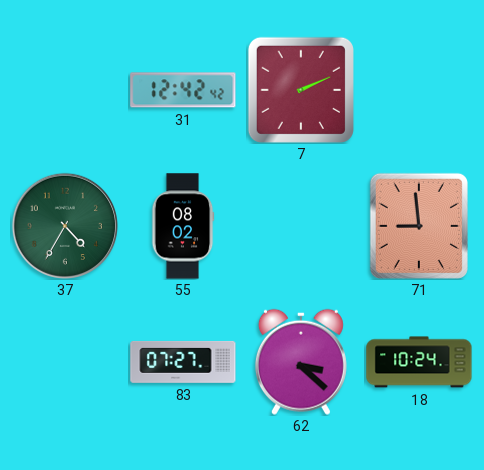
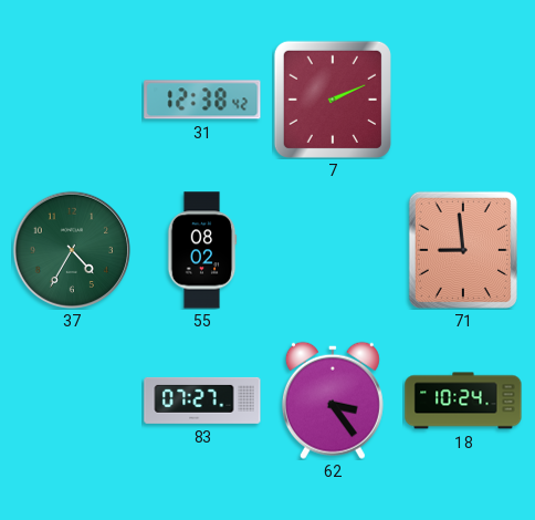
31: 12:42 -> 12:38 (202, 100)
62: 3:22 -> 3:24 (333, 401)
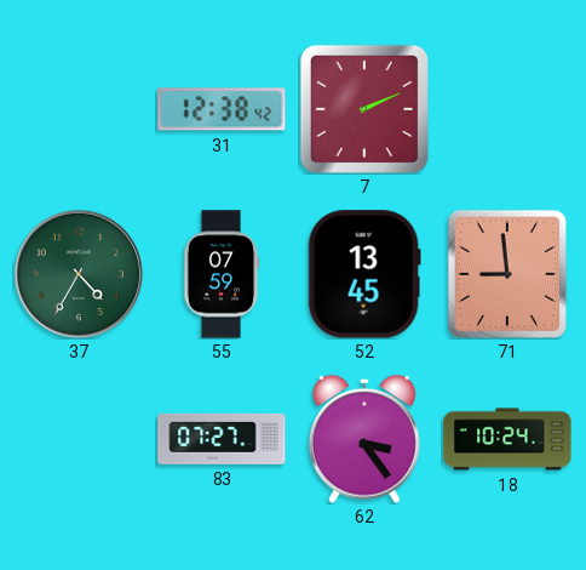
55: 08:02 -> 07:59 (222, 274)
52: none -> 13:45 (364, 274)
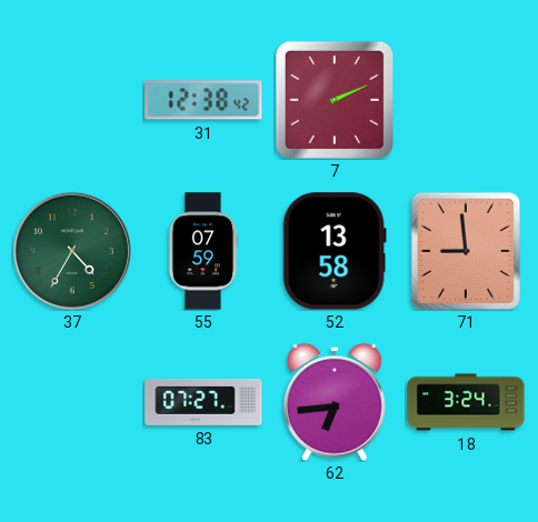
52: 13:45 -> 13:58 (335, 251)
62: 3:24 -> 6:44 (335, 402)
18: 10:24 -> 3:24 (466, 402)
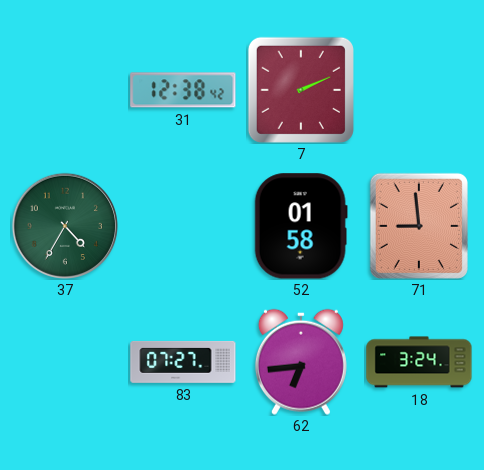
55: 07:59 -> none (203, 251)
52: 13:58 -> 01:58 (301, 226)
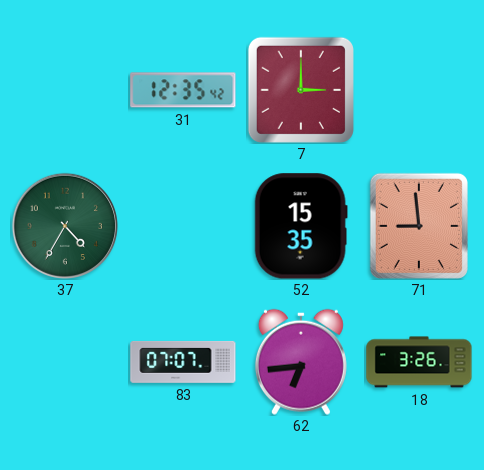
31: 12:38 -> 12:35 (183, 90)
7: 2:11 -> 3:00 (301, 90)
52: 01:58 -> 15:35 (301, 226)
83: 07:27 -> 07:07 (183, 362)
18: 3:24 -> 3:26 (419, 362)
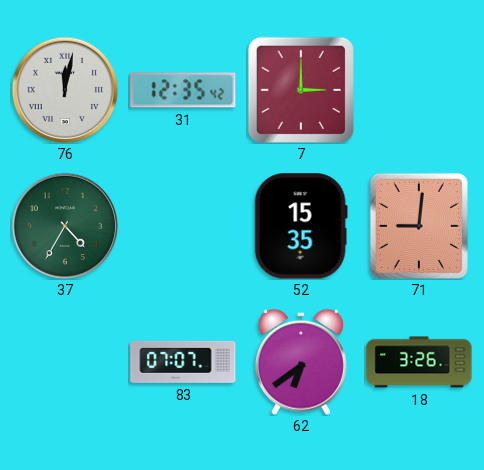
76: none -> 12:02 (64, 89)
71: 8:59 -> 9:01 (419, 226)
62: 6:44 -> 6:39 (301, 362)
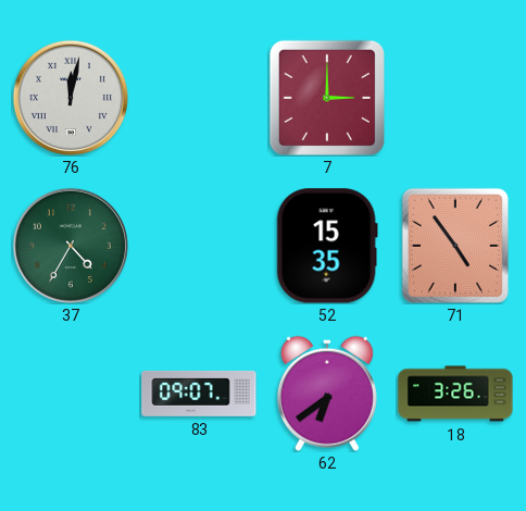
31: 12:35 -> none (183, 90)
71: 9:01 -> 4:54 (455, 246)
83: 07:07 -> 09:07 (199, 394)
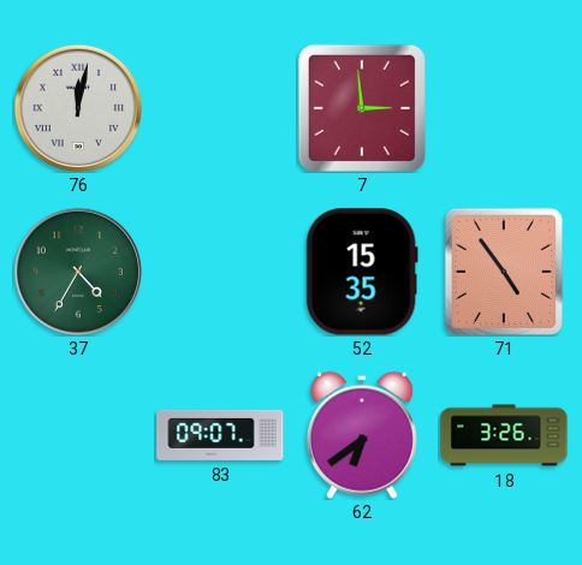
7: 3:00 -> 2:59 (362, 108)
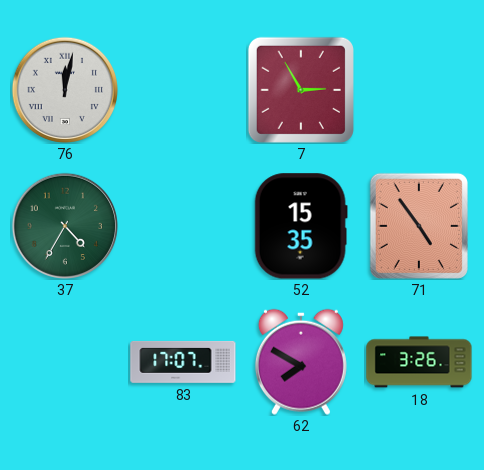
7: 2:59 -> 2:55 (301, 90)
83: 09:07 -> 17:07 (183, 362)
62: 6:39 -> 7:50 (301, 362)
